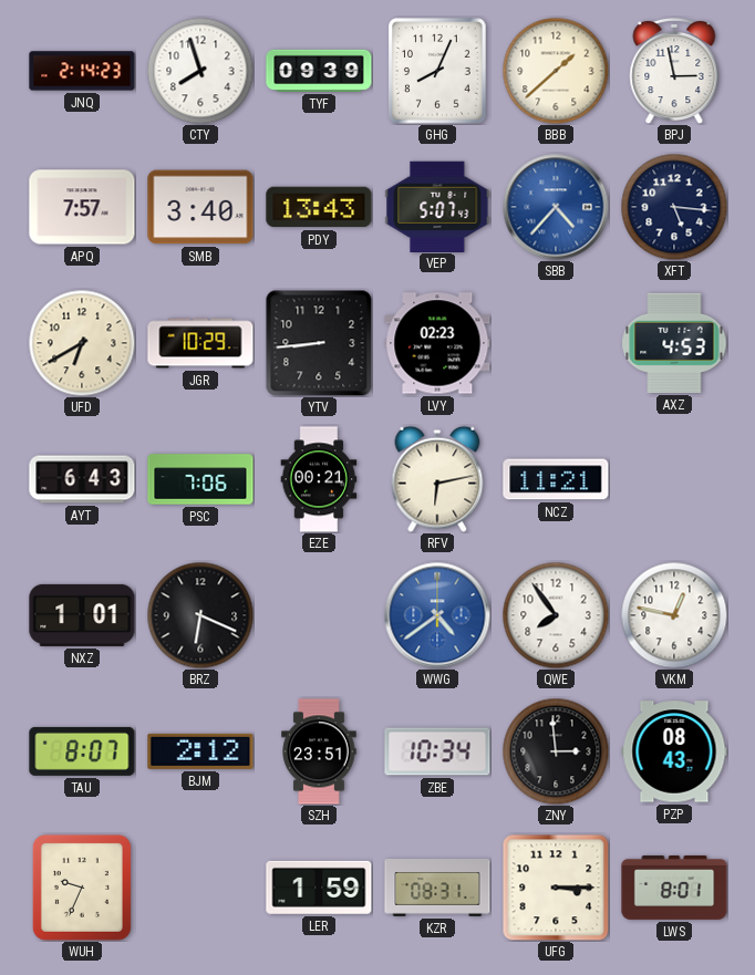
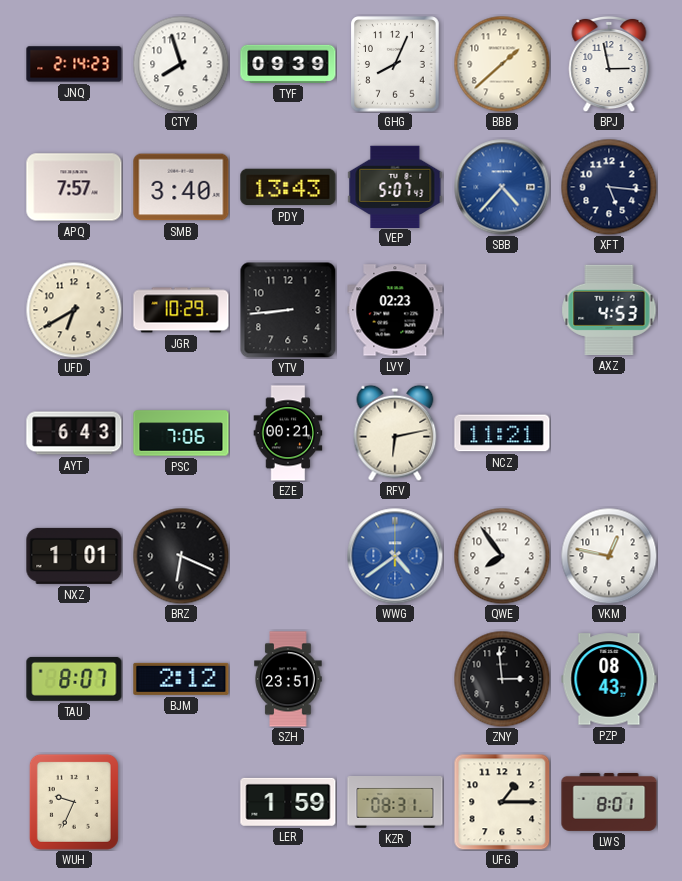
ZBE: 10:34 -> none (437, 751)
UFG: 3:15 -> 1:15 (502, 802)
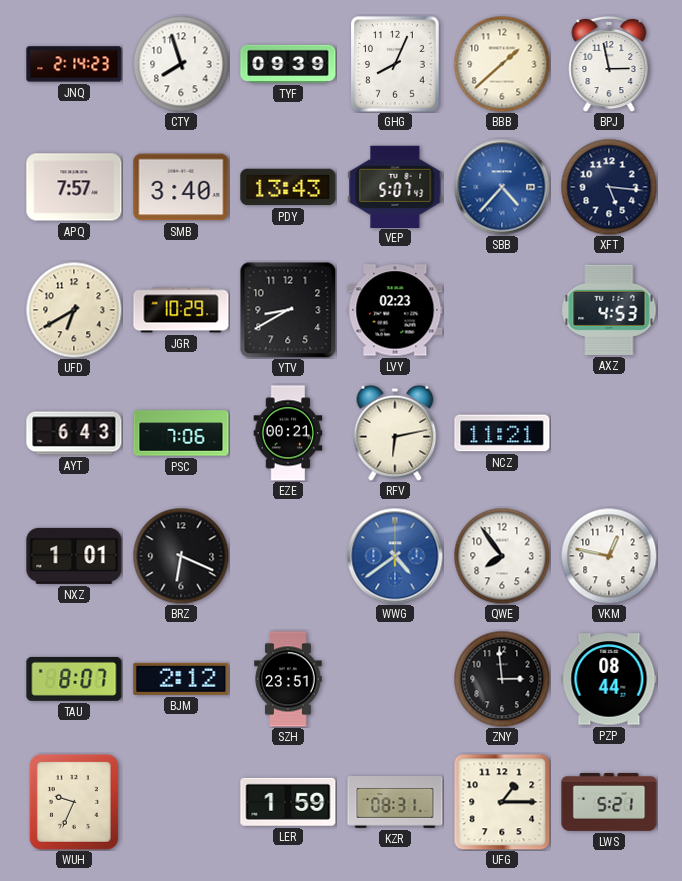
YTV: 8:44 -> 8:40 (288, 310)
PZP: 08:43 -> 08:44 (609, 679)
LWS: 8:01 -> 5:21 (609, 802)
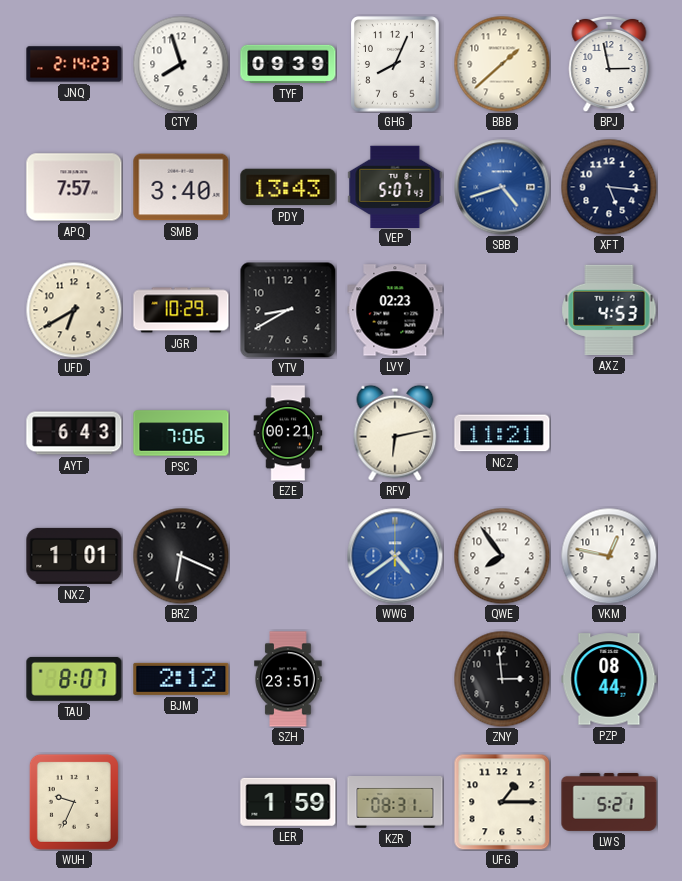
SBB: 4:37 -> 4:42 (502, 187)
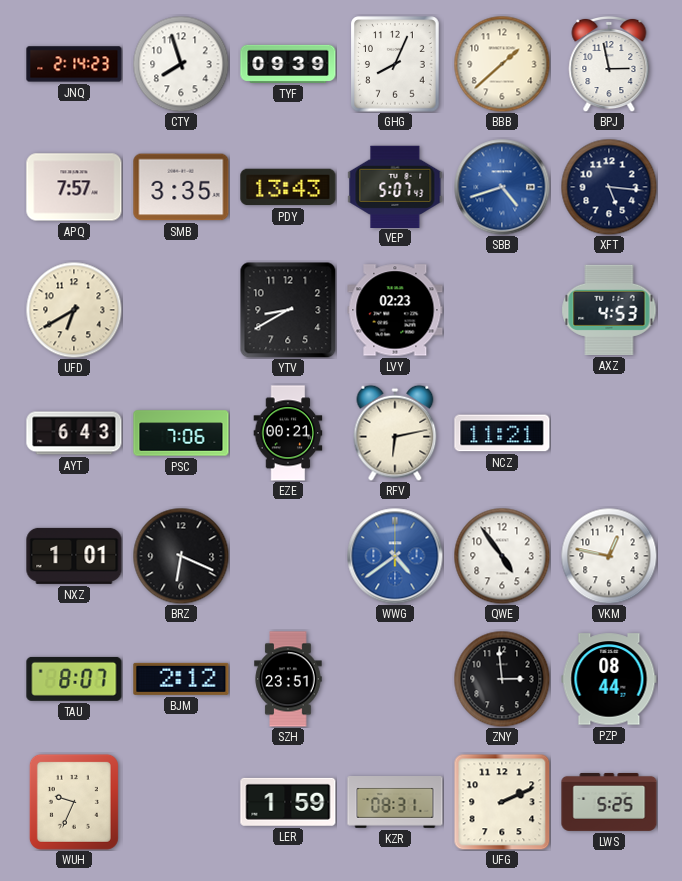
SMB: 3:40 -> 3:35 (181, 187)
JGR: 10:29 -> none (181, 310)
QWE: 7:54 -> 4:54 (502, 556)
UFG: 1:15 -> 2:11 (502, 802)
LWS: 5:21 -> 5:25 (609, 802)
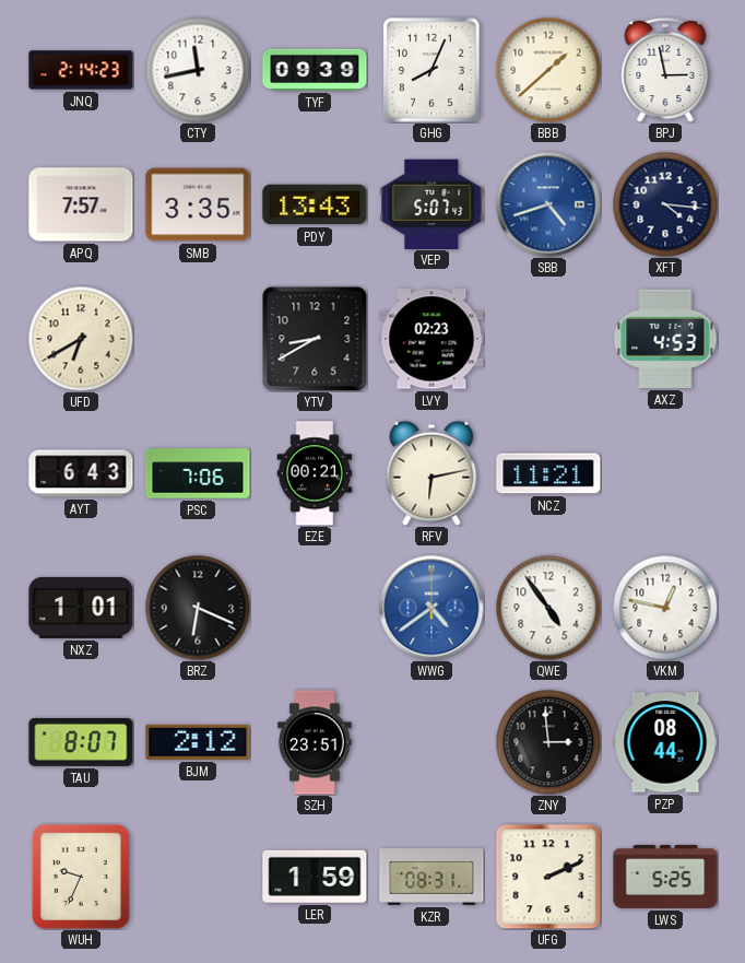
CTY: 7:57 -> 11:43 (198, 70)
XFT: 5:16 -> 4:16 (665, 204)
